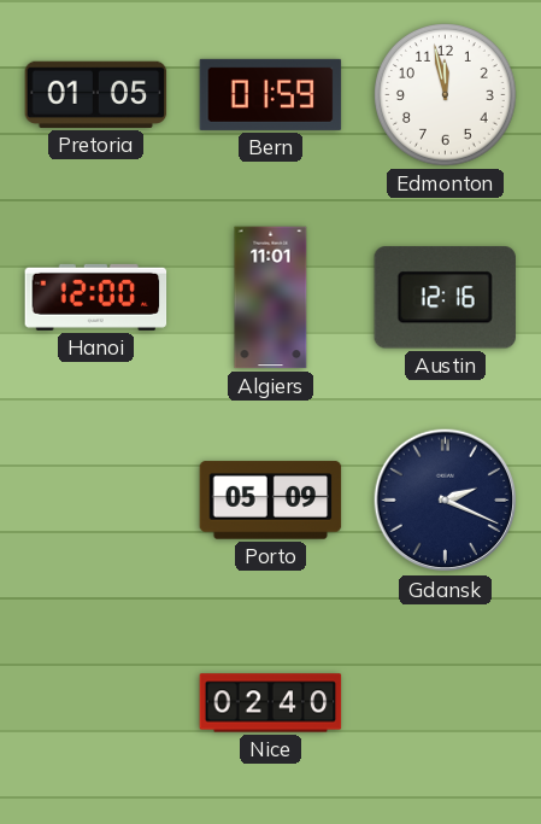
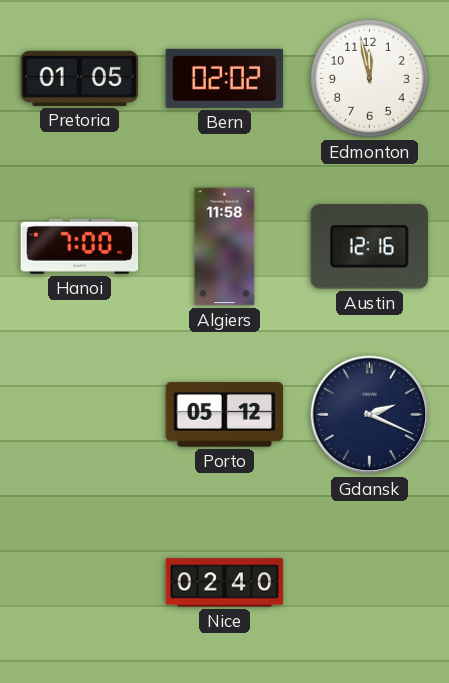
Bern: 01:59 -> 02:02 (225, 78)
Hanoi: 12:00 -> 7:00 (80, 246)
Algiers: 11:01 -> 11:58 (225, 247)
Porto: 05:09 -> 05:12 (225, 415)
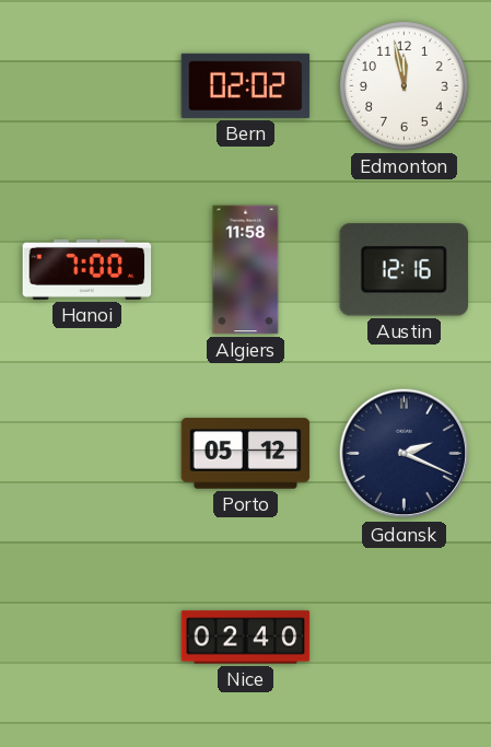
Pretoria: 01:05 -> none (80, 78)
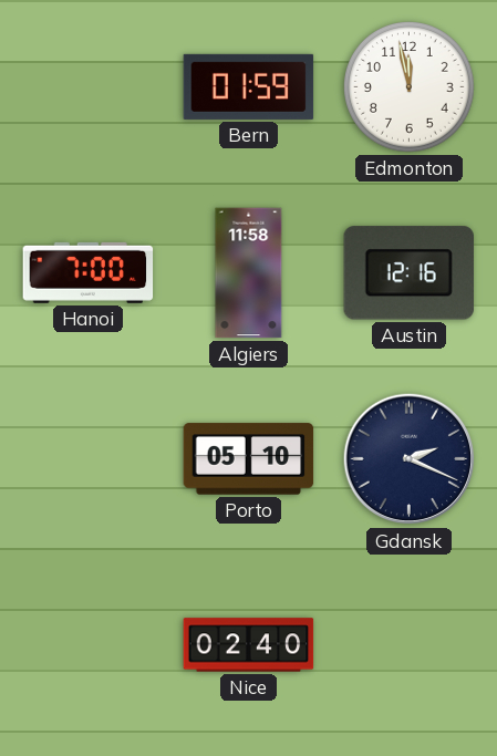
Bern: 02:02 -> 01:59 (249, 86)
Porto: 05:12 -> 05:10 (249, 459)
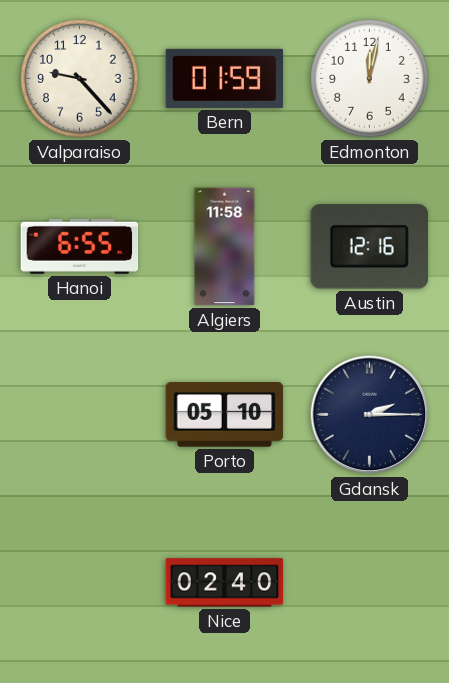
Valparaiso: none -> 9:23 (80, 79)
Edmonton: 11:58 -> 12:02 (370, 79)
Hanoi: 7:00 -> 6:55 (80, 246)
Gdansk: 2:19 -> 2:15 (370, 415)
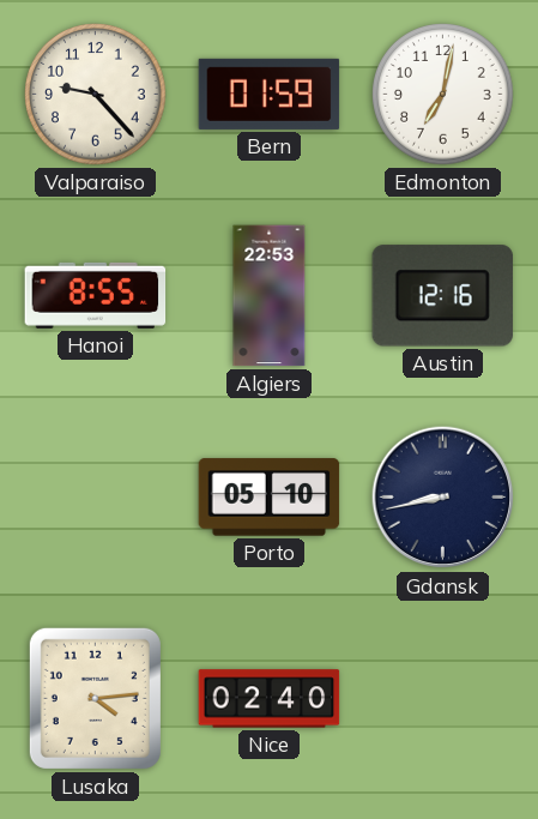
Edmonton: 12:02 -> 7:02 (443, 95)
Hanoi: 6:55 -> 8:55 (96, 295)
Algiers: 11:58 -> 22:53 (270, 296)
Gdansk: 2:15 -> 8:43 (443, 498)
Lusaka: none -> 4:14 (95, 698)
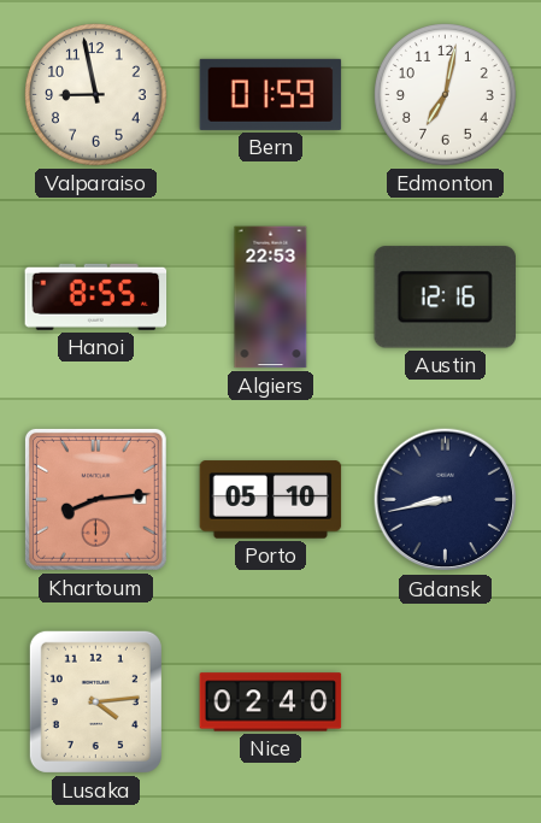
Valparaiso: 9:23 -> 8:58 (96, 95)
Khartoum: none -> 8:14 (95, 499)
